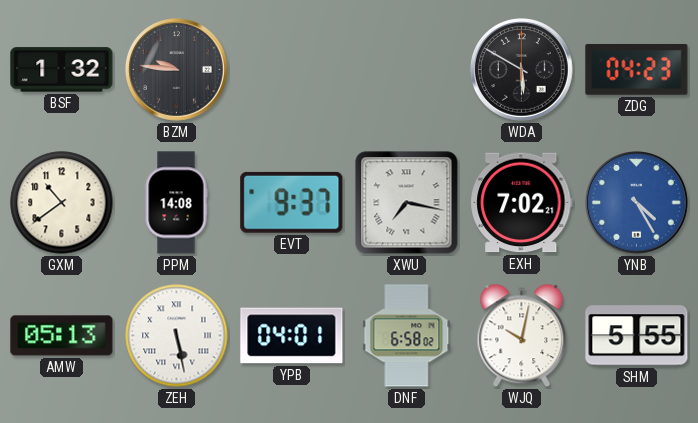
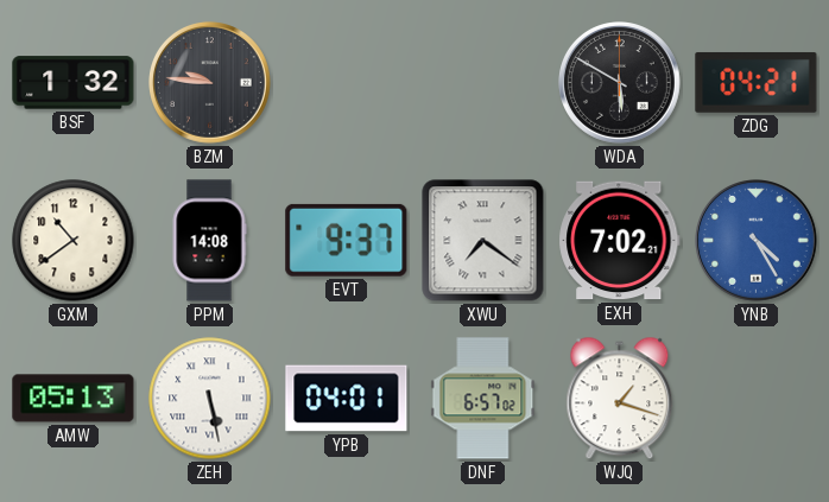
ZDG: 04:23 -> 04:21 (757, 82)
XWU: 7:17 -> 7:21 (483, 241)
DNF: 6:58 -> 6:57 (483, 399)
WJQ: 10:02 -> 1:18 (620, 399)
SHM: 5:55 -> none (637, 336)
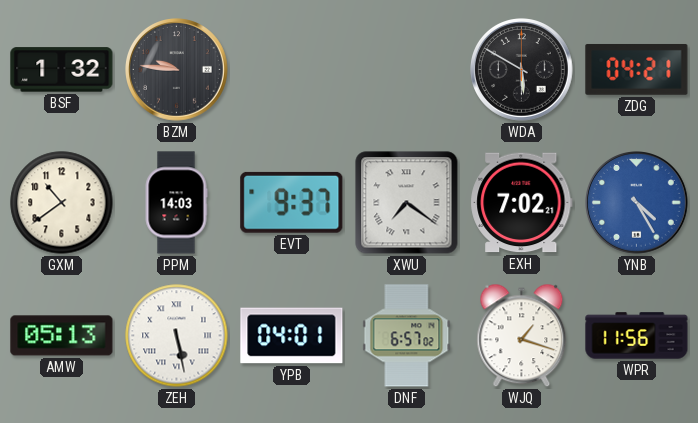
PPM: 14:08 -> 14:03 (176, 203)
WPR: none -> 11:56 (637, 336)
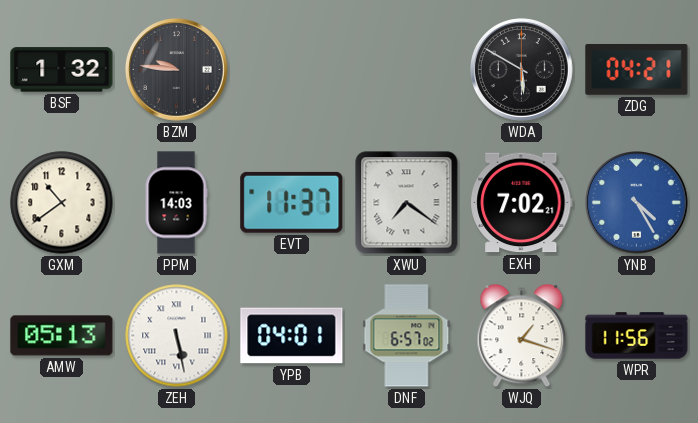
EVT: 9:37 -> 11:37 (292, 202)
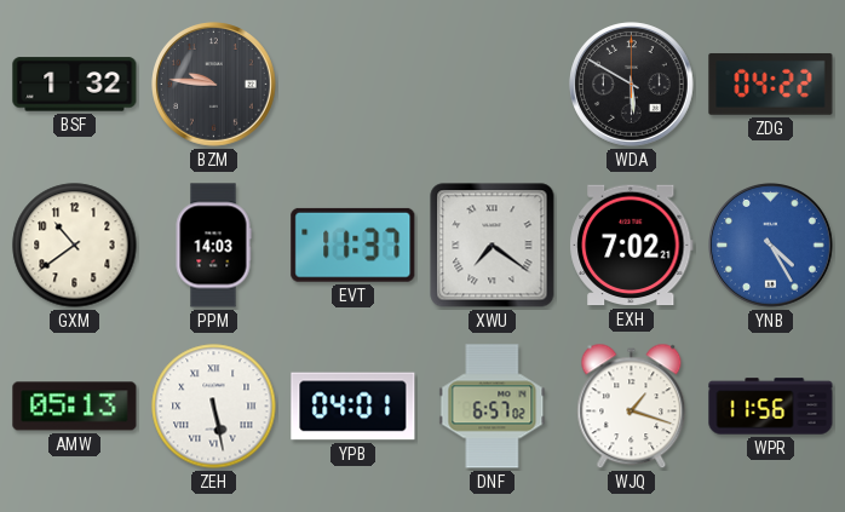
ZDG: 04:21 -> 04:22 (771, 84)
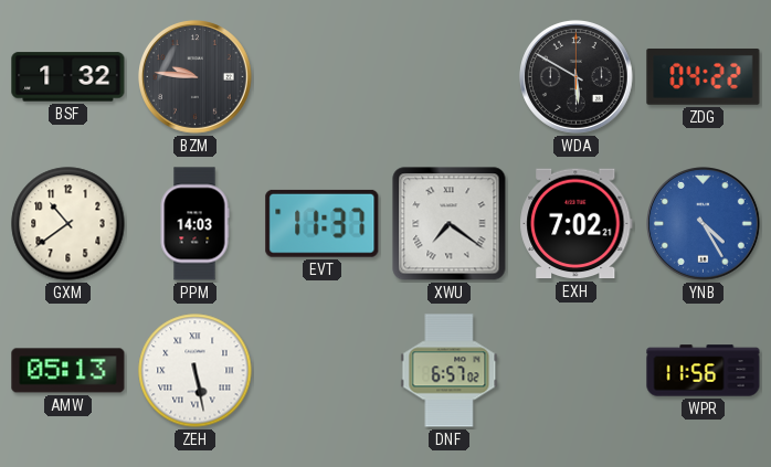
YPB: 04:01 -> none (353, 407)
WJQ: 1:18 -> none (632, 407)
